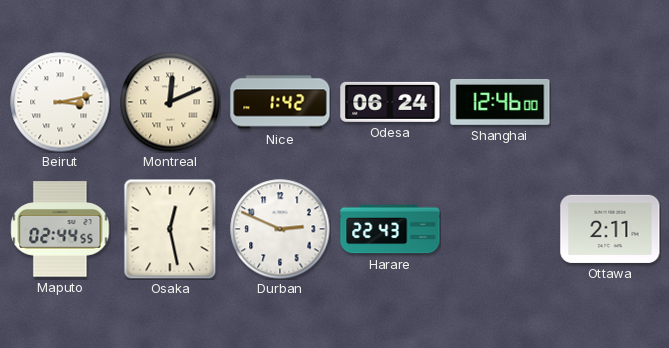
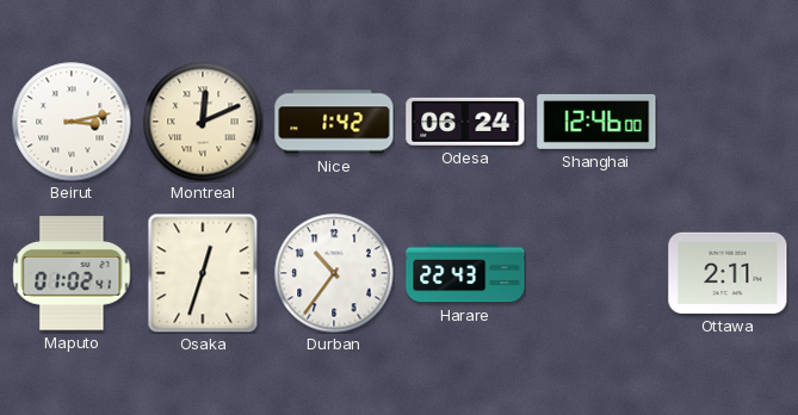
Maputo: 02:44 -> 01:02 (72, 273)
Osaka: 12:28 -> 12:33 (203, 273)
Durban: 2:49 -> 10:36 (334, 273)
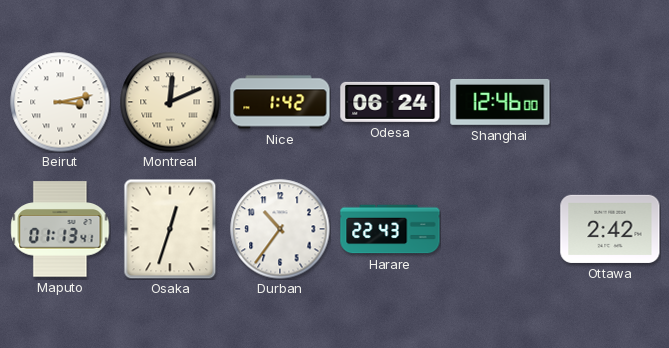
Maputo: 01:02 -> 01:13 (60, 229)
Ottawa: 2:11 -> 2:42 (610, 229)
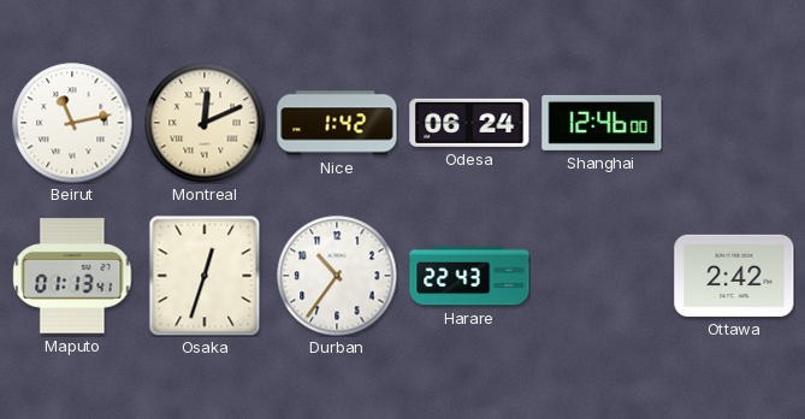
Beirut: 3:13 -> 11:13 (72, 123)
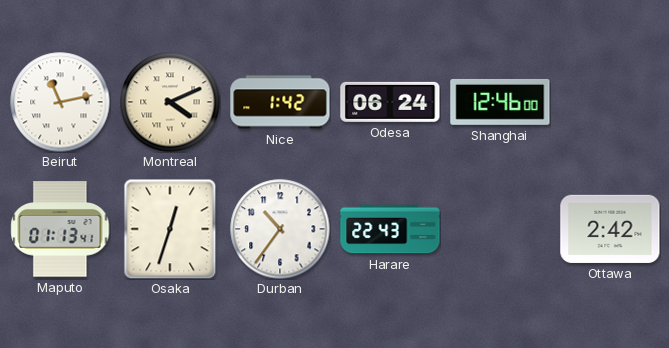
Montreal: 12:11 -> 4:11 (170, 102)
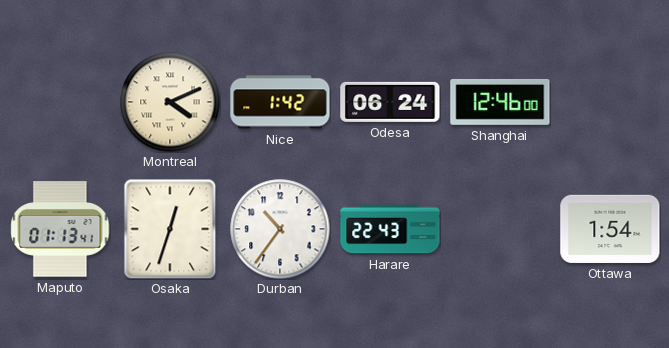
Beirut: 11:13 -> none (60, 102)
Ottawa: 2:42 -> 1:54 (610, 229)
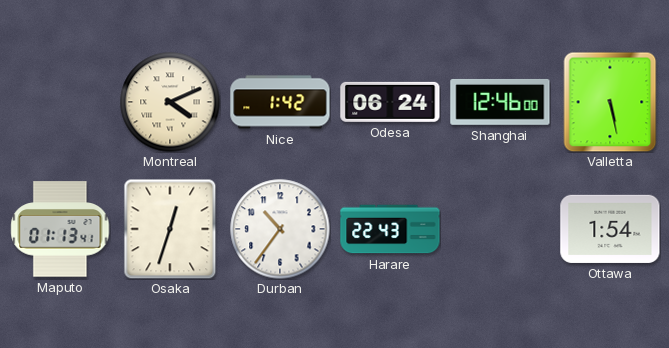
Valletta: none -> 5:28 (610, 102)
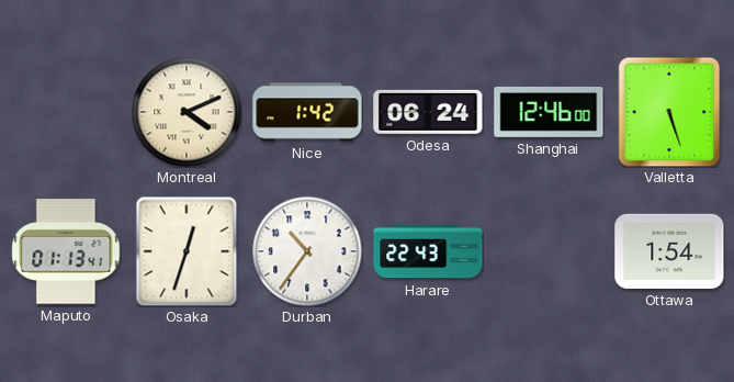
Valletta: 5:28 -> 5:27 (669, 112)
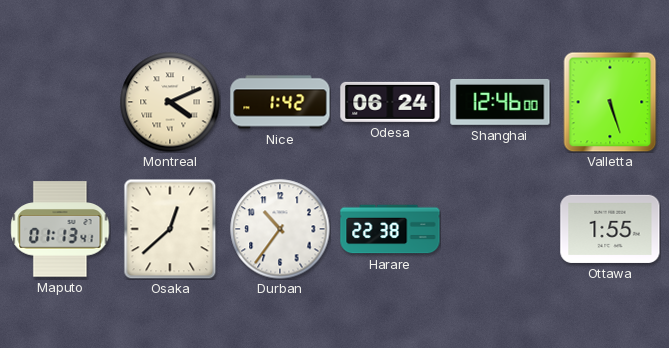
Osaka: 12:33 -> 12:38 (170, 229)
Harare: 22:43 -> 22:38 (390, 229)
Ottawa: 1:54 -> 1:55 (610, 229)
